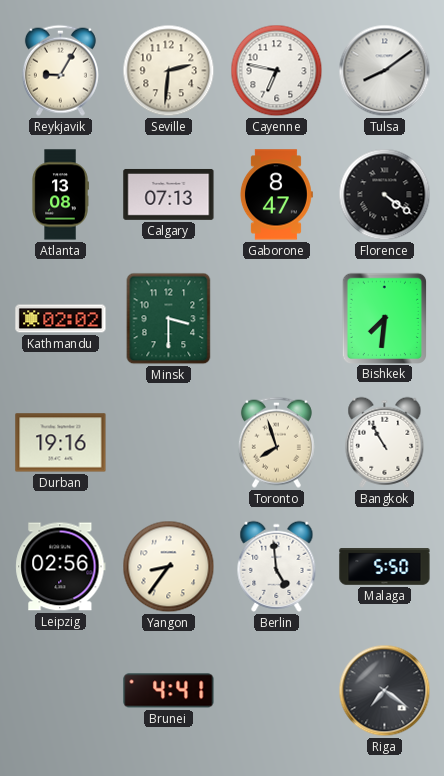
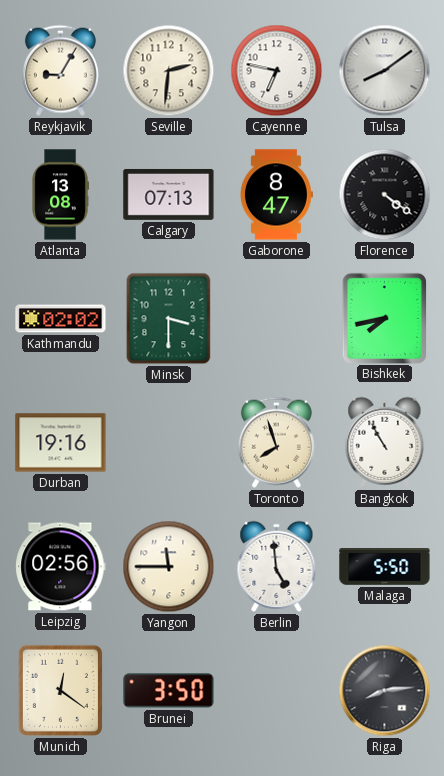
Bishkek: 7:31 -> 7:43 (384, 318)
Yangon: 8:36 -> 11:45 (169, 567)
Munich: none -> 12:21 (60, 690)
Brunei: 4:41 -> 3:50 (169, 691)
Riga: 7:21 -> 8:14 (385, 691)
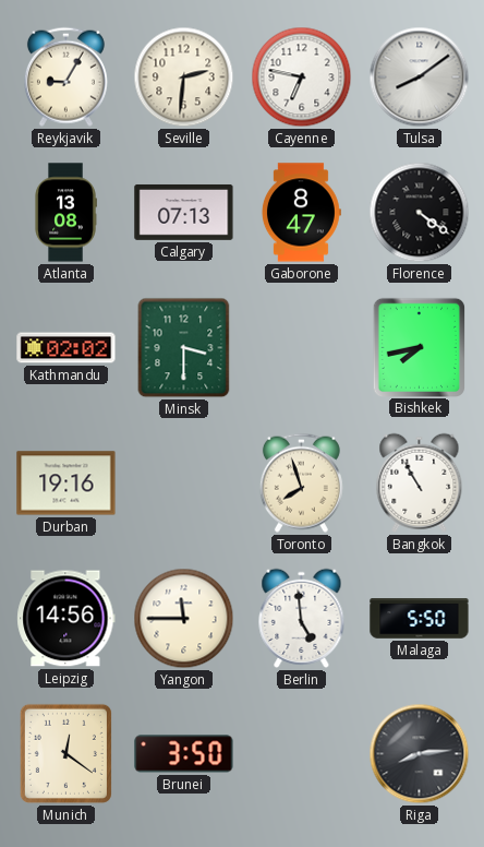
Leipzig: 02:56 -> 14:56 (66, 619)
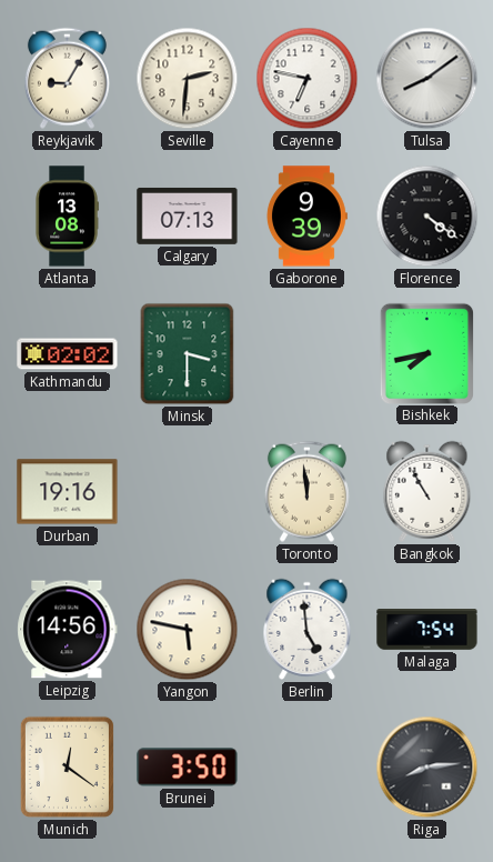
Gaborone: 8:47 -> 9:39 (306, 217)
Toronto: 7:57 -> 11:59 (306, 491)
Yangon: 11:45 -> 5:47 (188, 630)
Malaga: 5:50 -> 7:54 (427, 630)
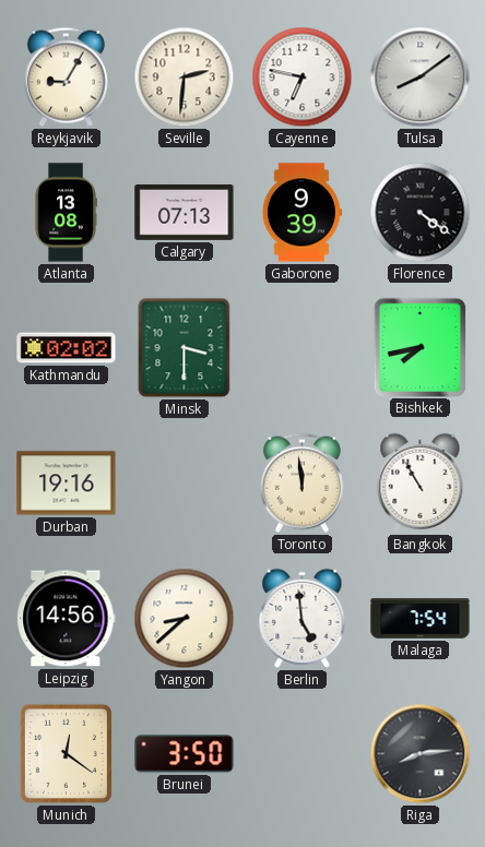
Yangon: 5:47 -> 8:38 (185, 619)
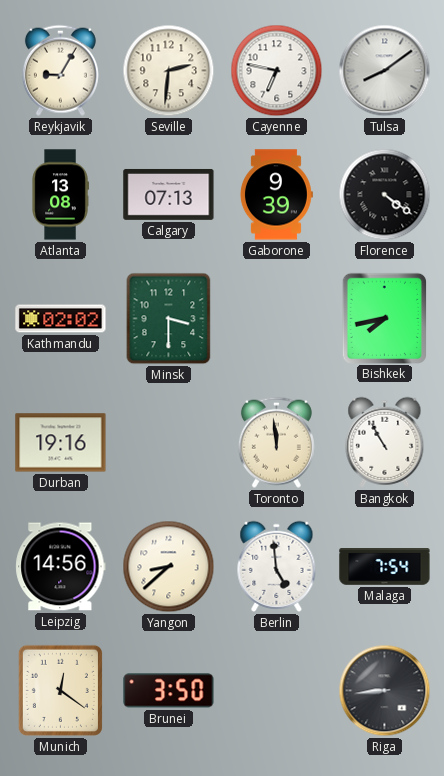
Riga: 8:14 -> 8:44 (385, 691)
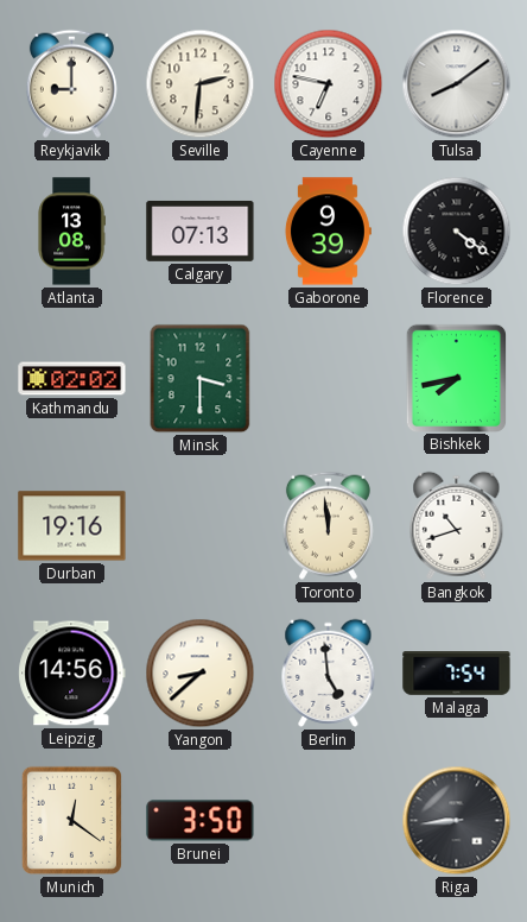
Reykjavik: 9:05 -> 9:00 (71, 83)
Bangkok: 10:55 -> 10:42 (457, 525)
